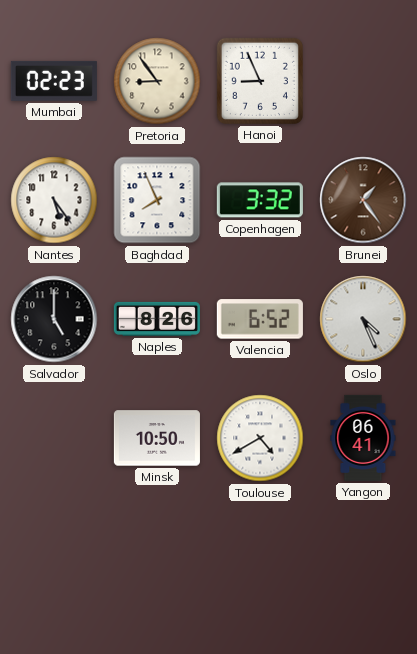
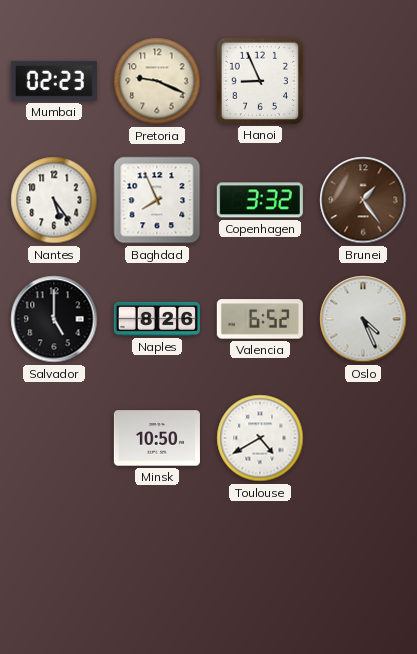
Pretoria: 8:54 -> 9:19 (157, 81)
Yangon: 06:41 -> none (363, 438)
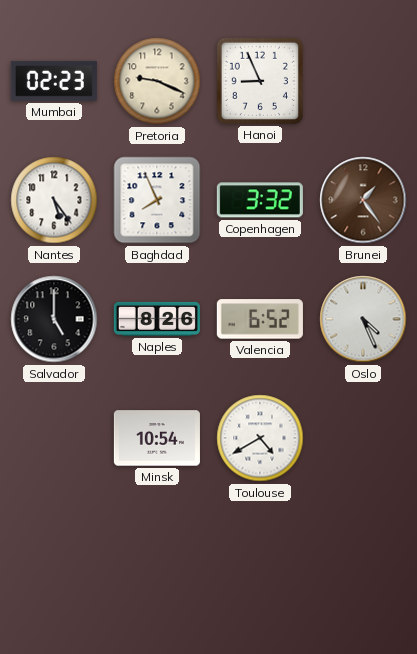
Minsk: 10:50 -> 10:54 (157, 438)
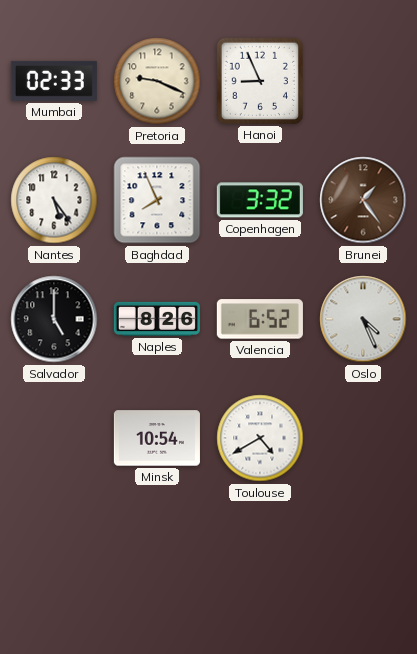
Mumbai: 02:23 -> 02:33 (54, 81)
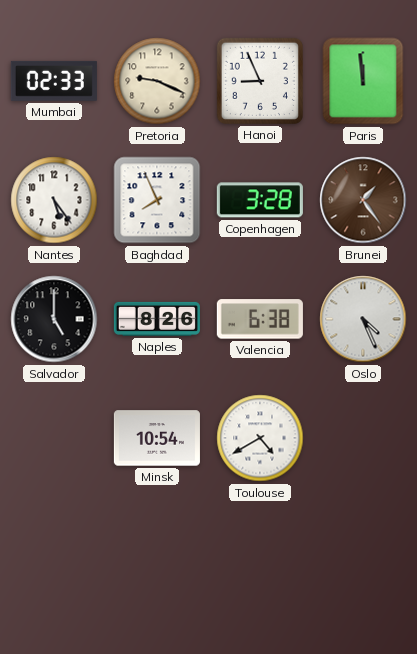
Paris: none -> 11:59 (363, 81)
Copenhagen: 3:32 -> 3:28 (260, 200)
Valencia: 6:52 -> 6:38 (260, 319)
